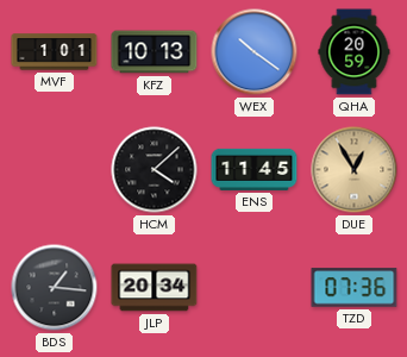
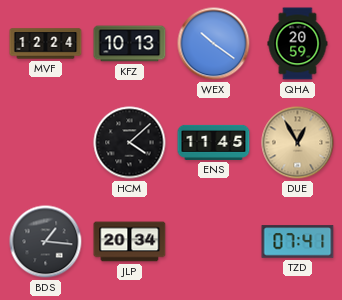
MVF: 1:01 -> 12:24 (46, 44)
TZD: 07:36 -> 07:41 (298, 242)
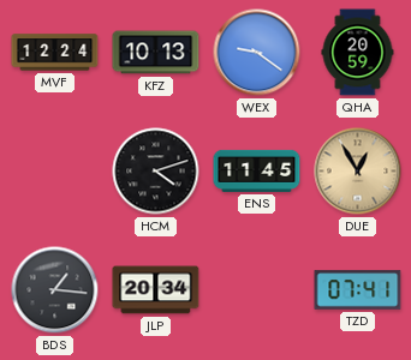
WEX: 10:21 -> 9:21 (257, 53)
HCM: 4:08 -> 4:12 (156, 172)
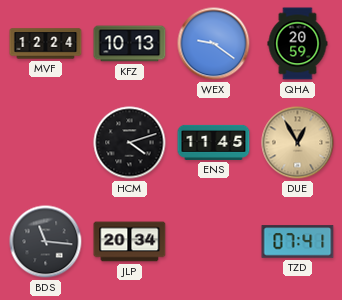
BDS: 1:16 -> 11:16 (46, 242)
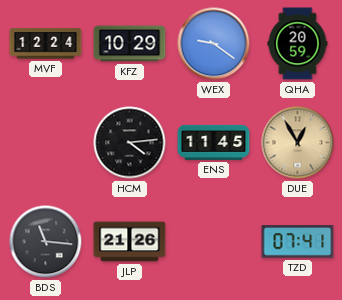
KFZ: 10:13 -> 10:29 (130, 44)
HCM: 4:12 -> 4:14 (130, 143)
JLP: 20:34 -> 21:26 (130, 242)
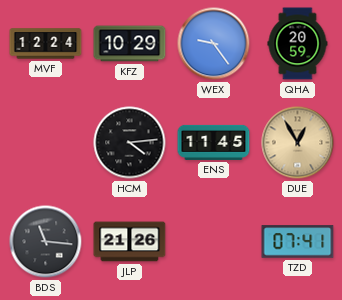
WEX: 9:21 -> 9:24 (214, 44)
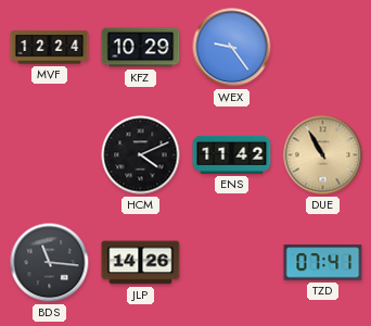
QHA: 20:59 -> none (298, 44)
HCM: 4:14 -> 4:11 (141, 155)
ENS: 11:45 -> 11:42 (232, 154)
DUE: 12:55 -> 10:55 (323, 155)
JLP: 21:26 -> 14:26 (141, 263)
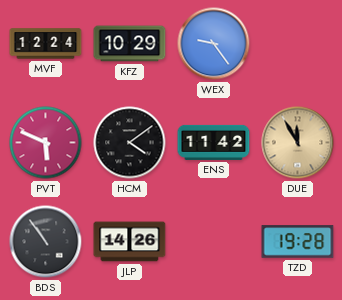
PVT: none -> 5:49 (46, 143)
HCM: 4:11 -> 4:09 (130, 143)
DUE: 10:55 -> 11:55 (298, 143)
BDS: 11:16 -> 10:54 (46, 242)
TZD: 07:41 -> 19:28 (298, 242)
